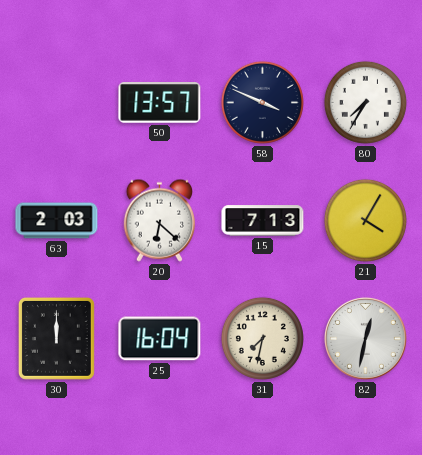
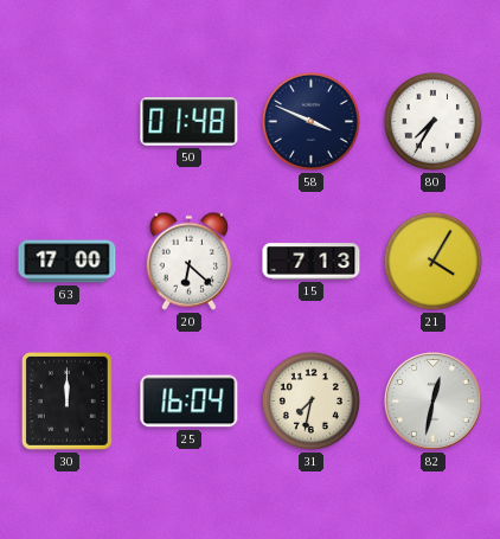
50: 13:57 -> 01:48 (190, 122)
63: 2:03 -> 17:00 (68, 262)
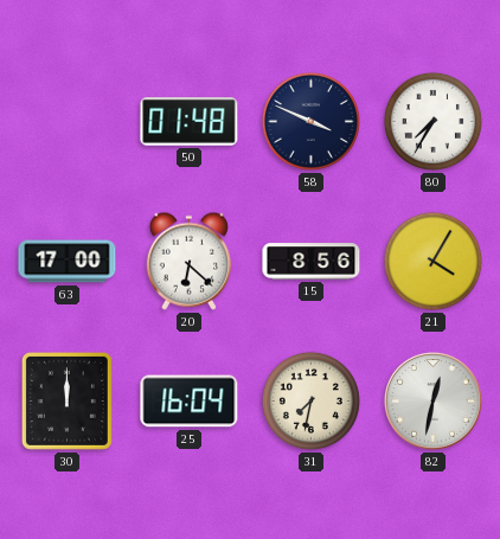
15: 7:13 -> 8:56 (312, 262)
